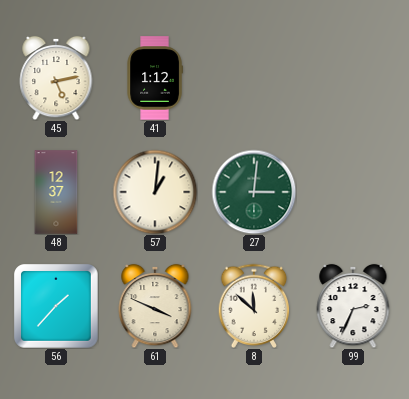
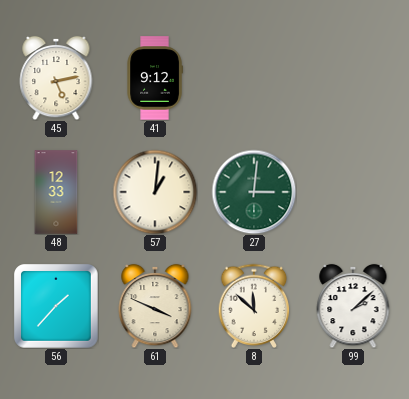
41: 1:12 -> 9:12 (155, 78)
48: 12:37 -> 12:33 (56, 192)
99: 2:34 -> 2:08 (353, 306)
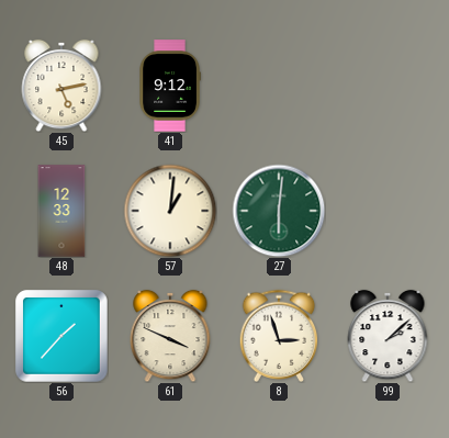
27: 3:01 -> 6:01 (279, 211)
8: 11:52 -> 2:57 (279, 335)
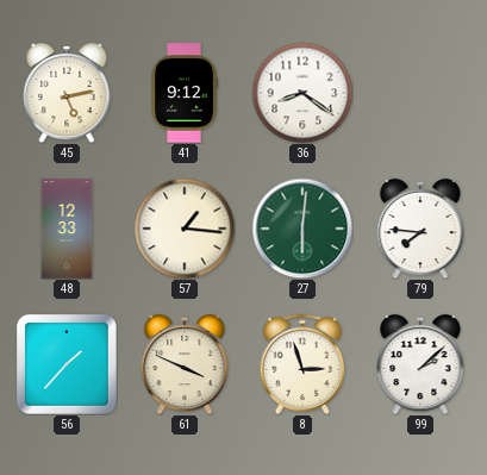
36: none -> 8:21 (302, 93)
57: 1:01 -> 1:16 (185, 229)
79: none -> 7:46 (420, 229)
